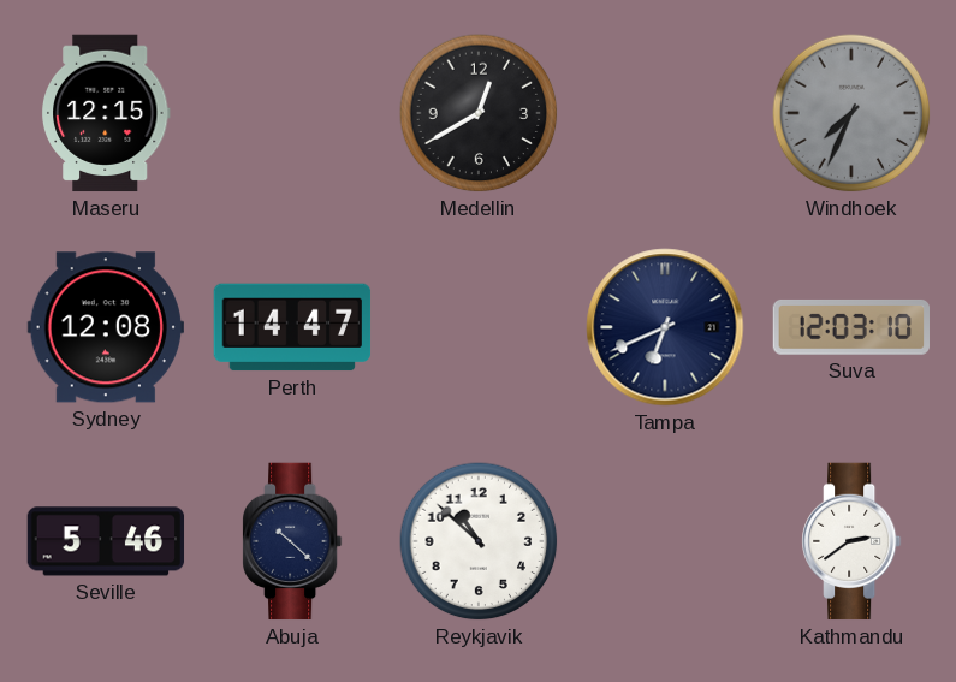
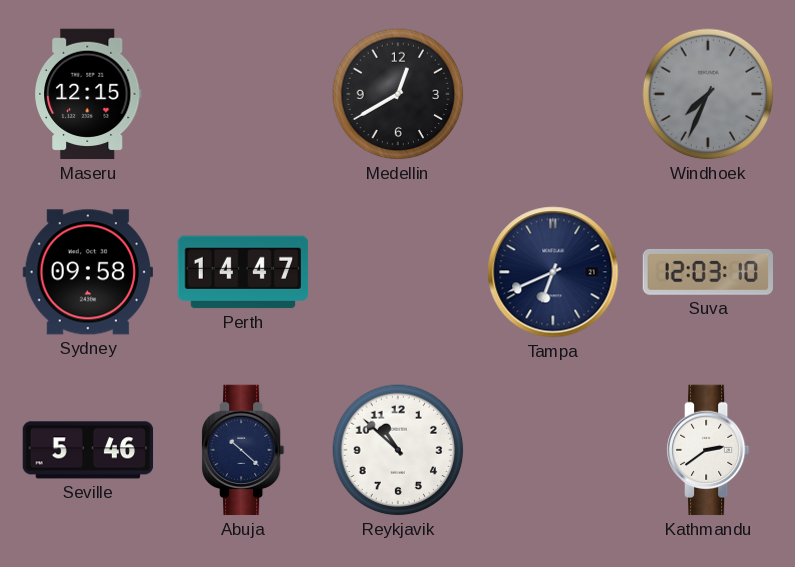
Sydney: 12:08 -> 09:58 (87, 272)
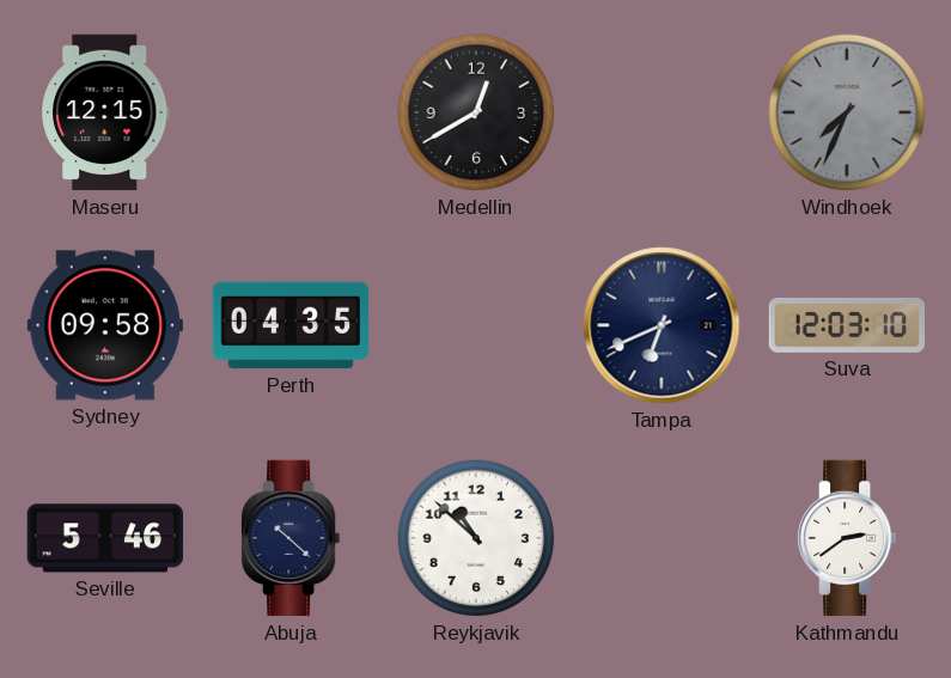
Perth: 14:47 -> 04:35 (291, 325)
